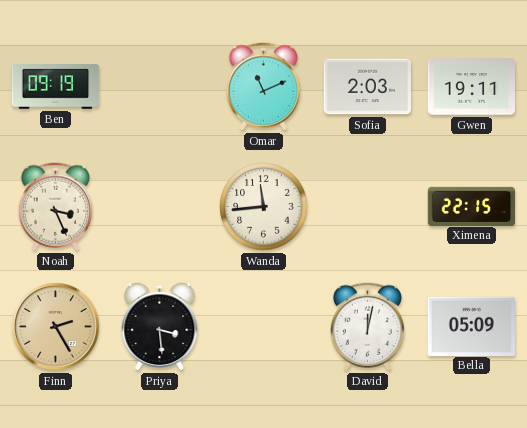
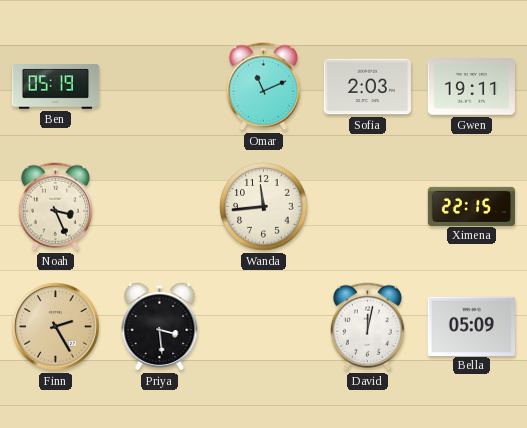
Ben: 09:19 -> 05:19 (56, 87)
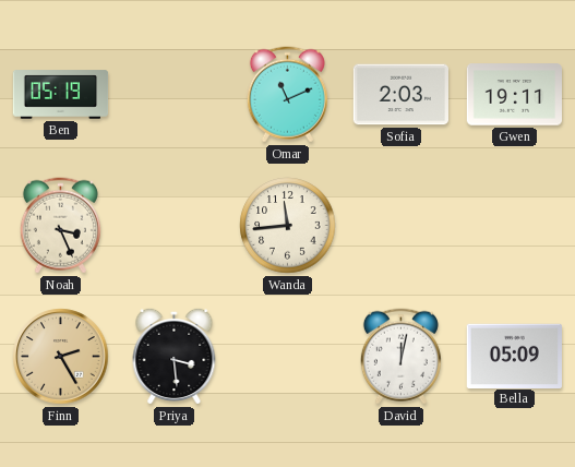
Ximena: 22:15 -> none (472, 206)
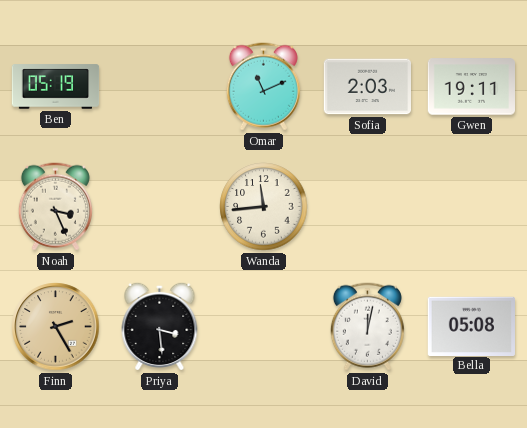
Bella: 05:09 -> 05:08 (471, 326)
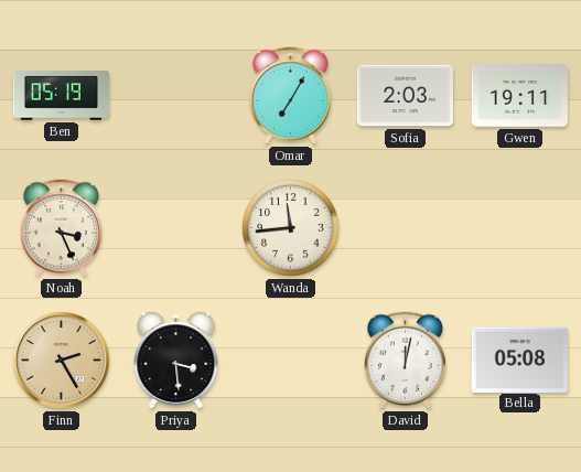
Omar: 11:11 -> 7:05 (290, 96)
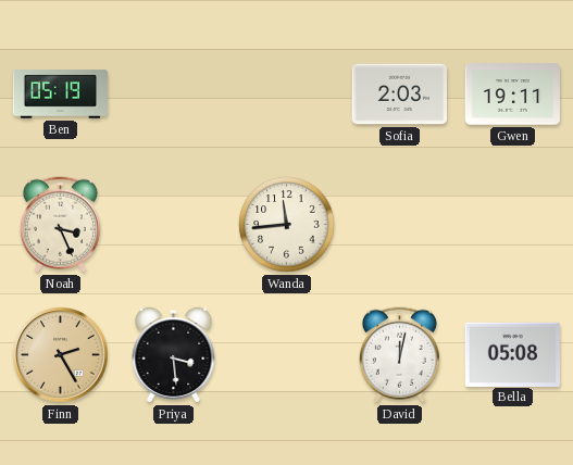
Omar: 7:05 -> none (290, 96)
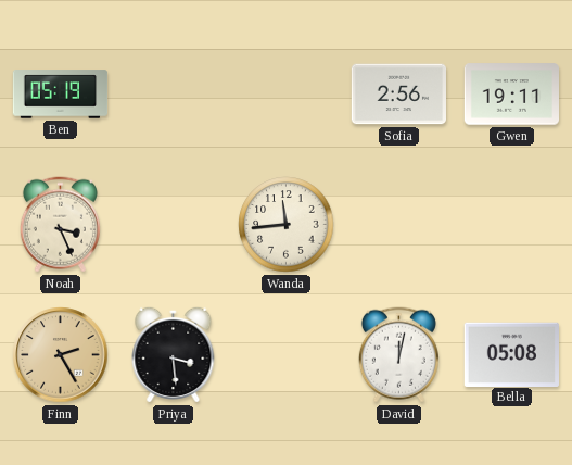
Sofia: 2:03 -> 2:56 (398, 95)
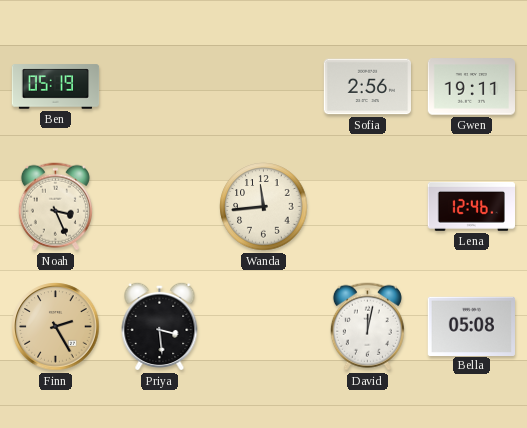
Lena: none -> 12:46 (471, 206)
